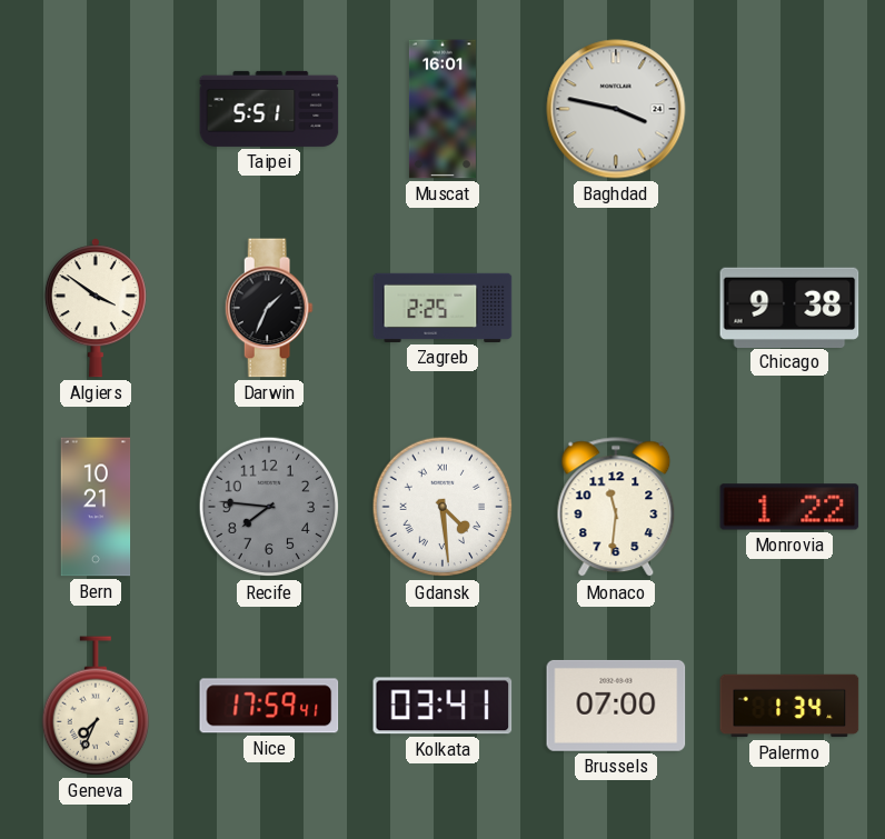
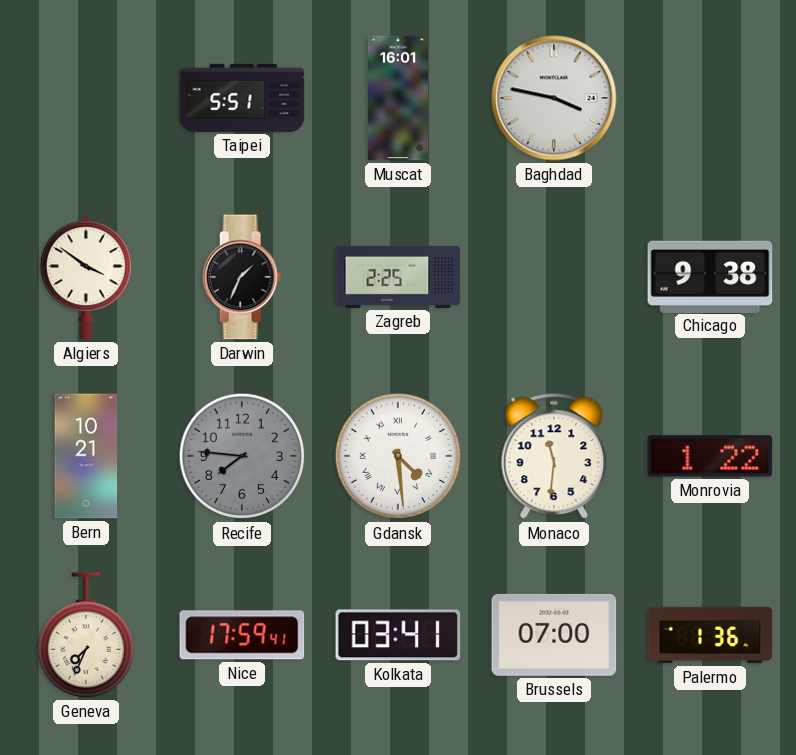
Palermo: 1:34 -> 1:36 (710, 635)
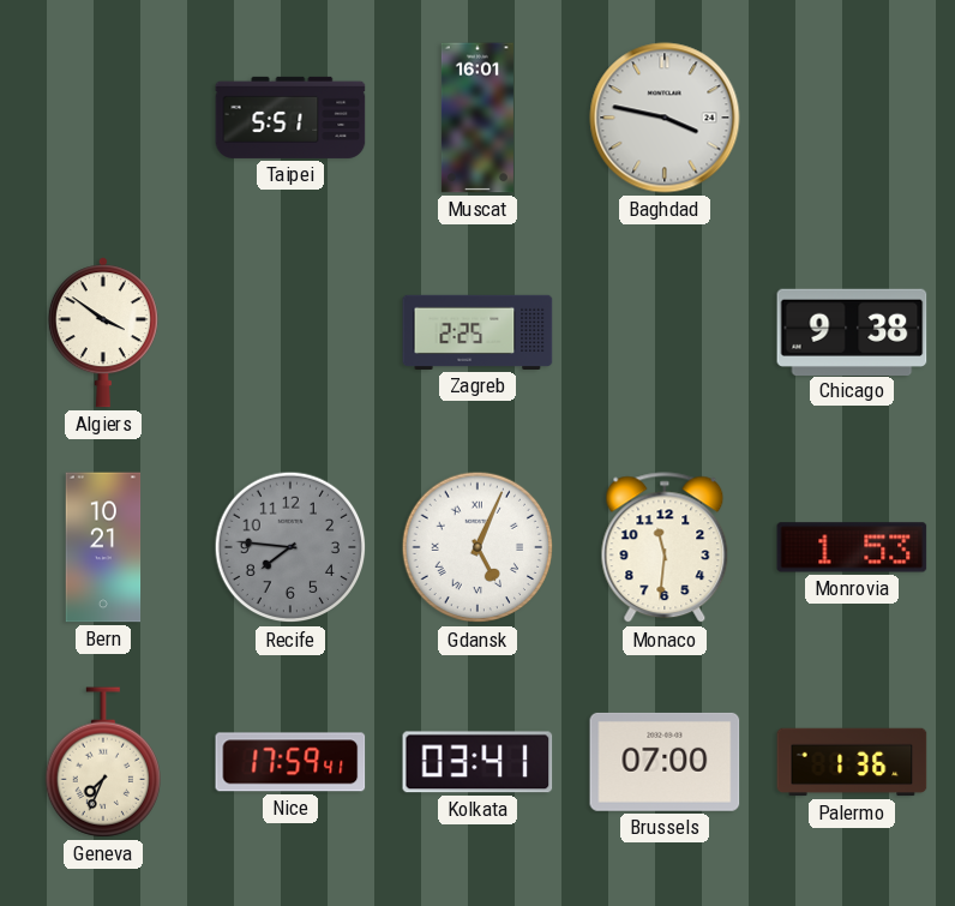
Darwin: 1:34 -> none (242, 277)
Gdansk: 4:29 -> 5:04 (477, 547)
Monrovia: 1:22 -> 1:53 (852, 547)
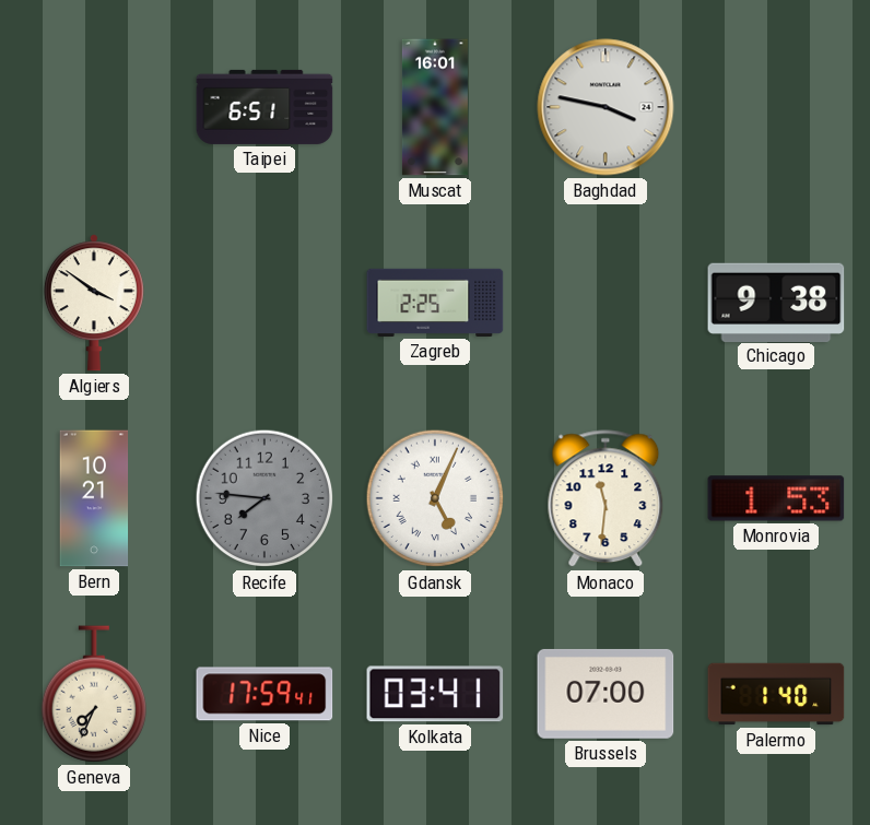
Taipei: 5:51 -> 6:51 (264, 107)
Palermo: 1:36 -> 1:40 (776, 694)
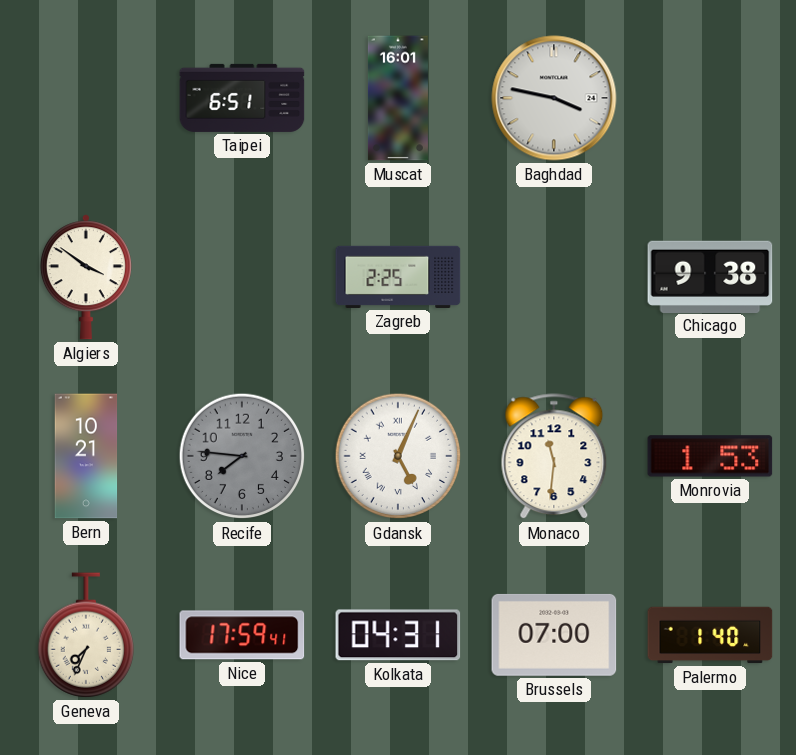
Kolkata: 03:41 -> 04:31 (398, 635)
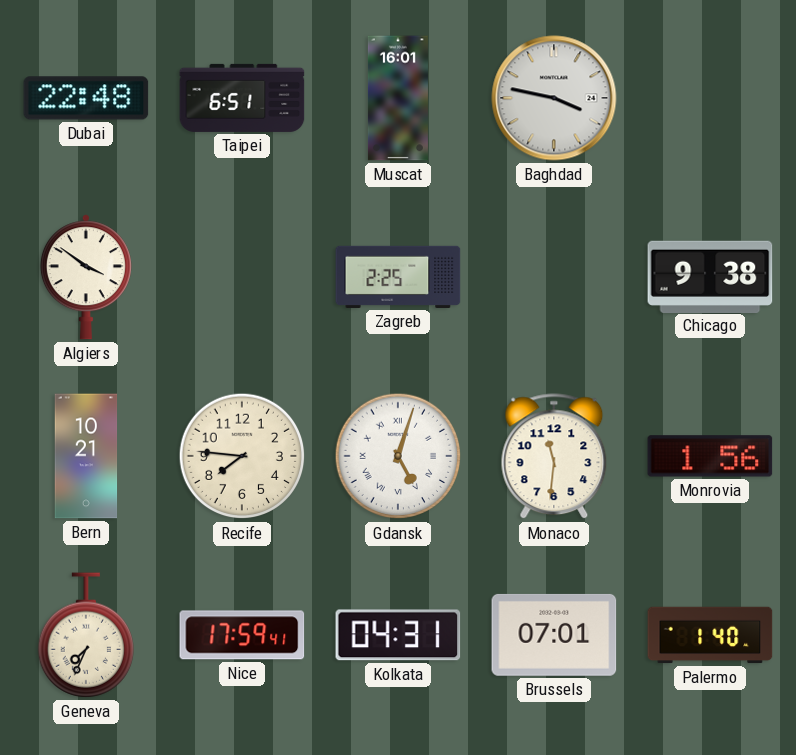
Dubai: none -> 22:48 (86, 98)
Recife dial: grey -> cream (242, 456)
Gdansk: 5:04 -> 5:03 (398, 456)
Monrovia: 1:53 -> 1:56 (710, 456)
Brussels: 07:00 -> 07:01 (554, 635)
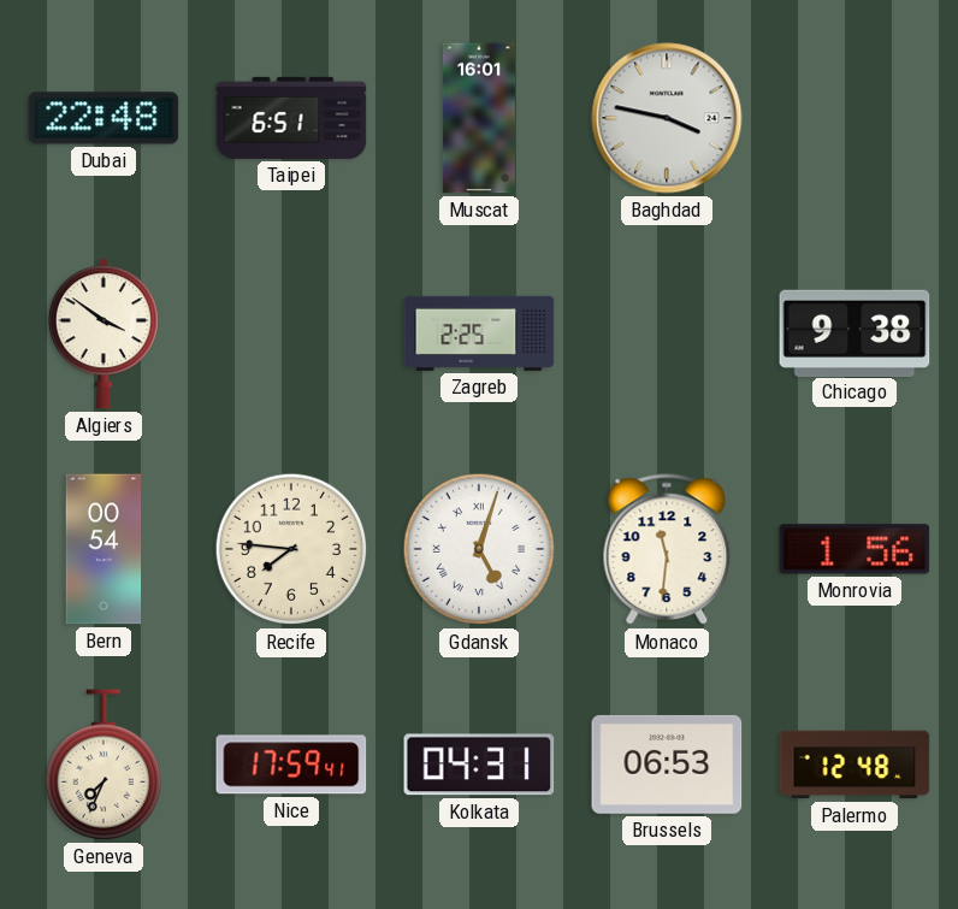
Bern: 10:21 -> 00:54 (104, 549)
Brussels: 07:01 -> 06:53 (667, 765)
Palermo: 1:40 -> 12:48 (854, 765)
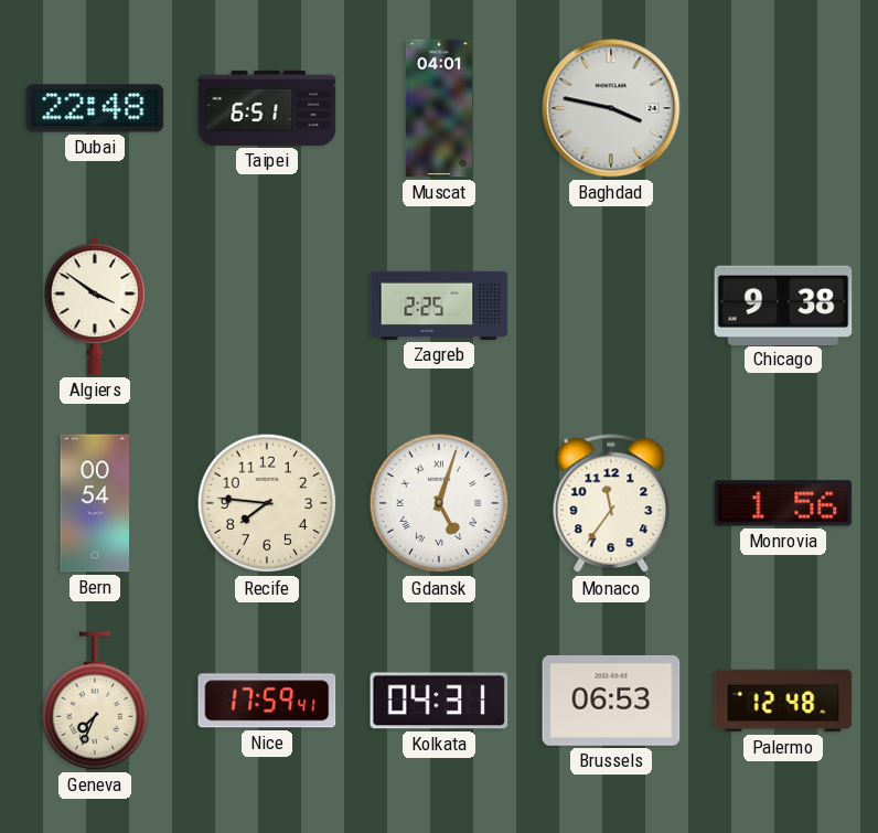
Muscat: 16:01 -> 04:01 (439, 108)
Monaco: 11:31 -> 11:36 (611, 504)
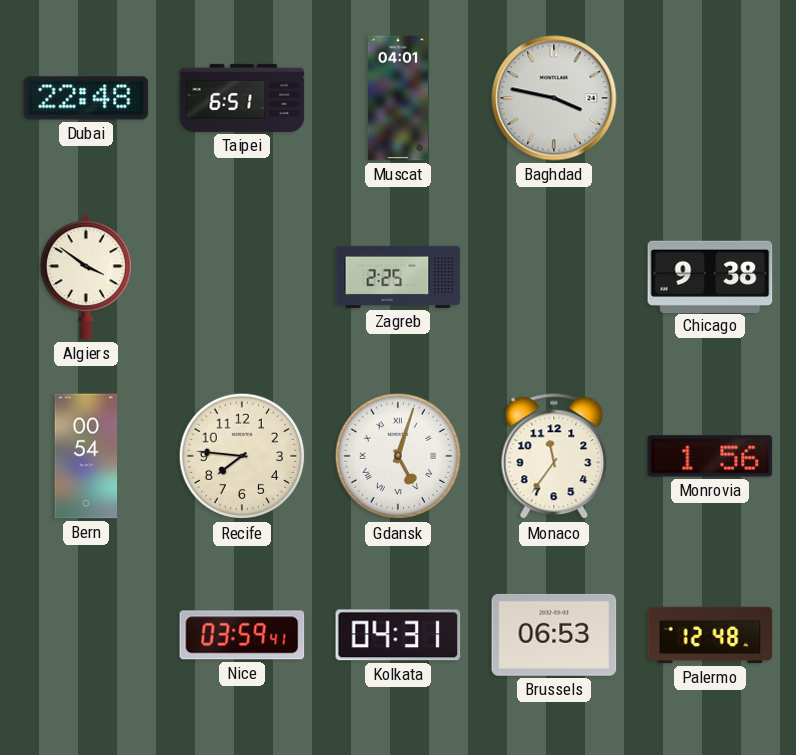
Geneva: 7:34 -> none (94, 701)
Nice: 17:59 -> 03:59 (242, 635)
